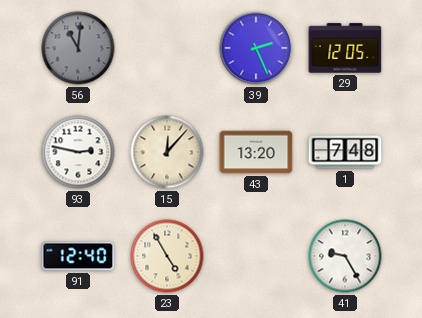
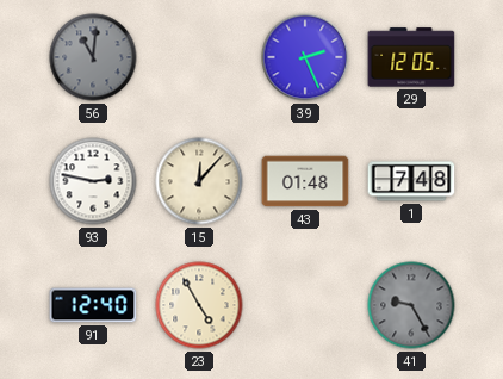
43: 13:20 -> 01:48 (305, 181)
41 dial: white -> grey (411, 305)
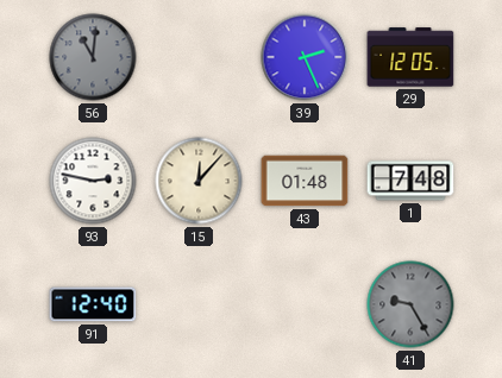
23: 4:55 -> none (199, 305)
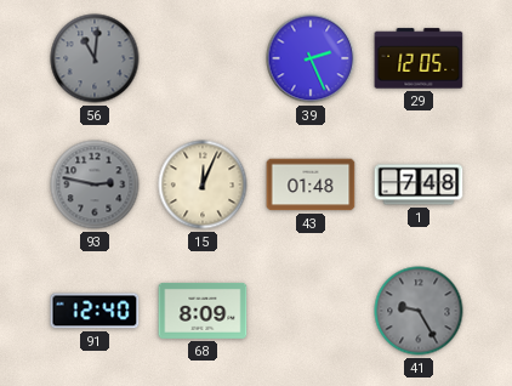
93 dial: white -> grey (95, 185)
15: 12:07 -> 12:04 (203, 185)
68: none -> 8:09 (203, 311)
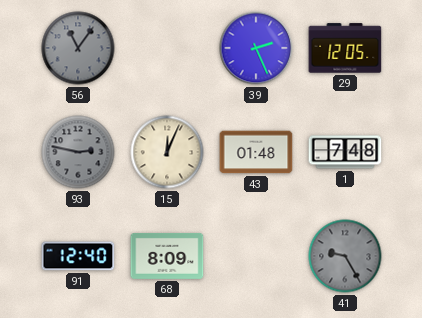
56: 11:01 -> 11:06 (78, 48)
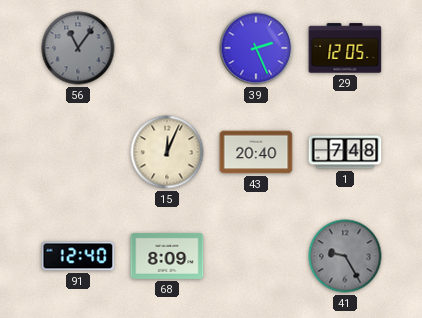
93: 2:47 -> none (78, 152)
43: 01:48 -> 20:40 (256, 152)
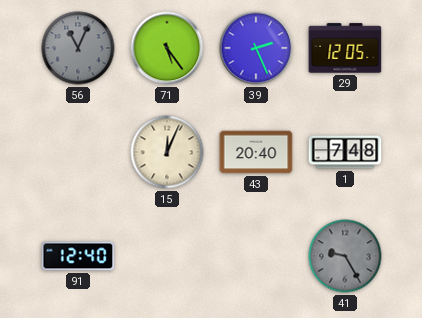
56: 11:06 -> 11:04 (78, 48)
71: none -> 5:24 (167, 48)
68: 8:09 -> none (167, 256)
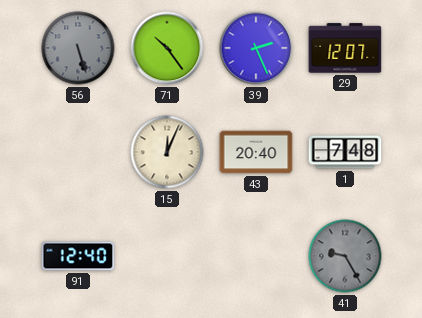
56: 11:04 -> 5:27 (78, 48)
71: 5:24 -> 10:24 (167, 48)
29: 12:05 -> 12:07 (345, 48)
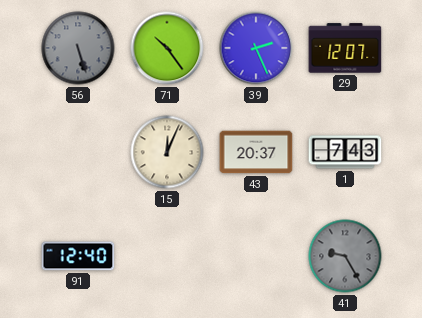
43: 20:40 -> 20:37 (256, 152)
1: 7:48 -> 7:43 (345, 152)
